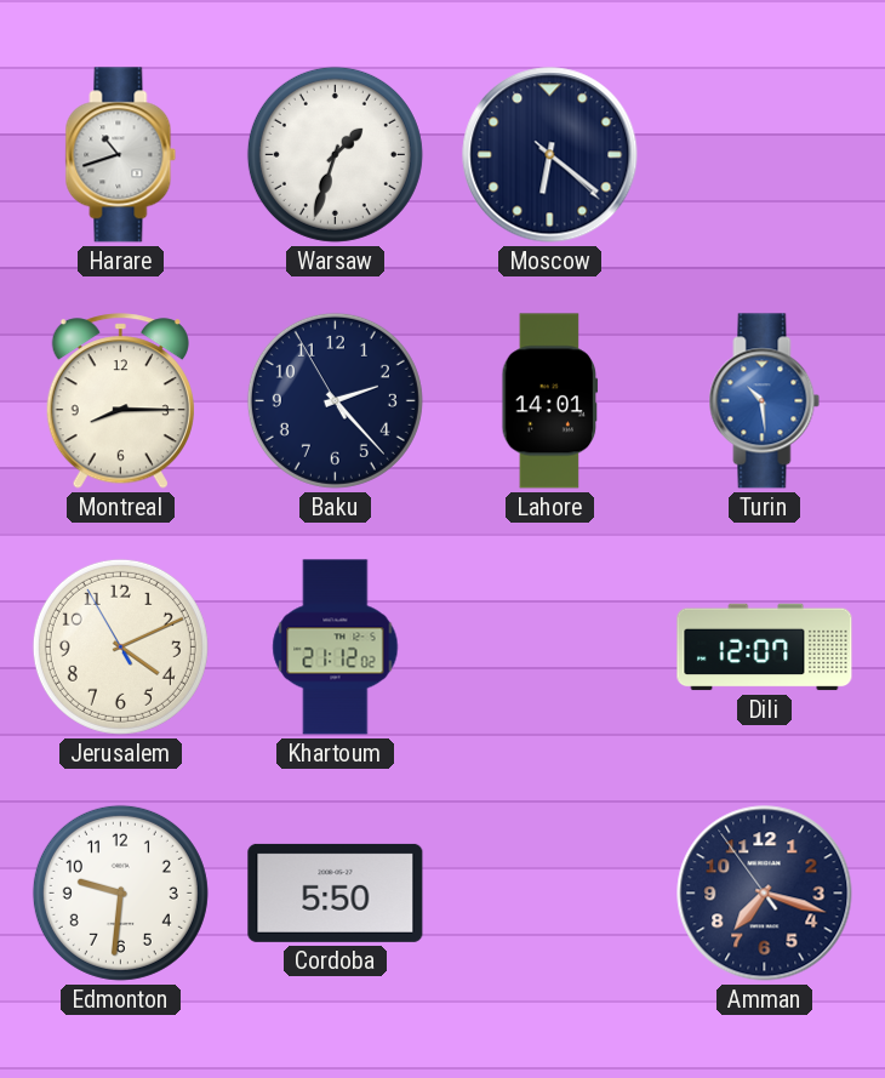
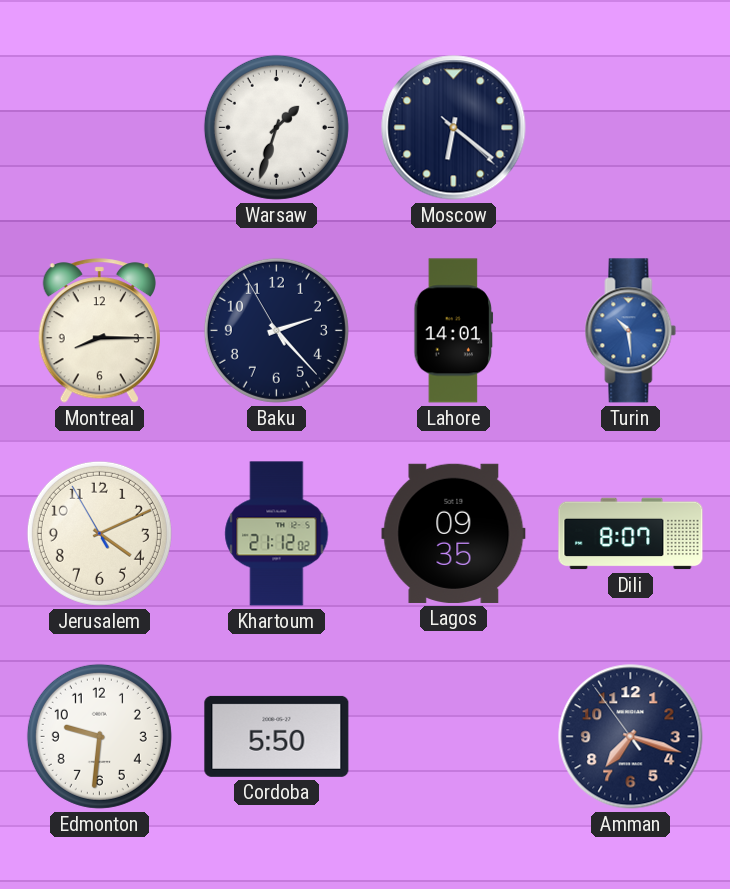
Harare: 10:42 -> none (121, 155)
Lagos: none -> 09:35 (454, 533)
Dili: 12:07 -> 8:07 (631, 534)
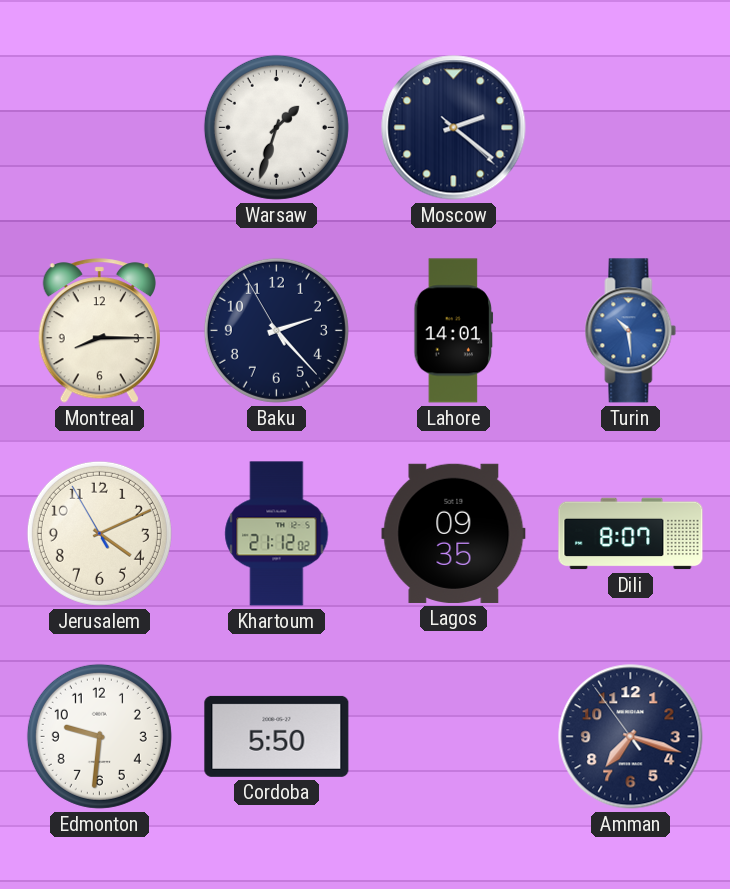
Moscow: 6:21 -> 2:21 (454, 128)
